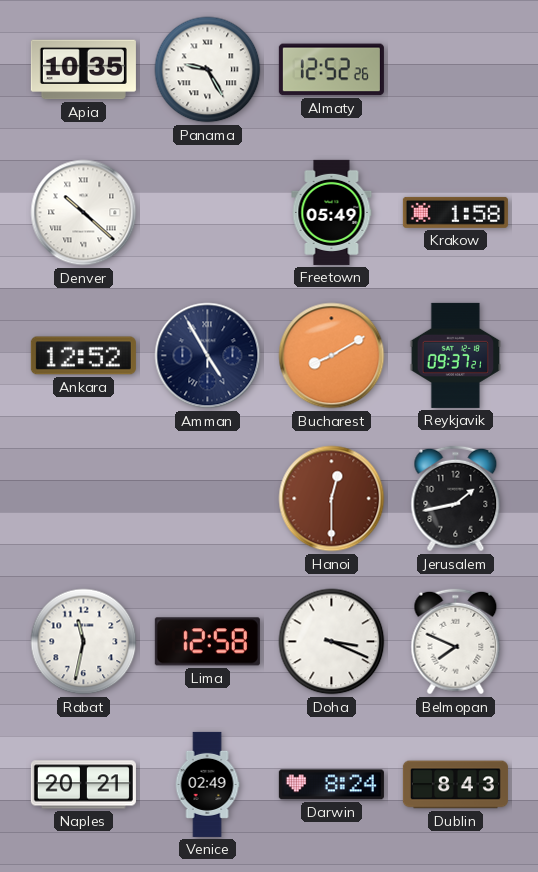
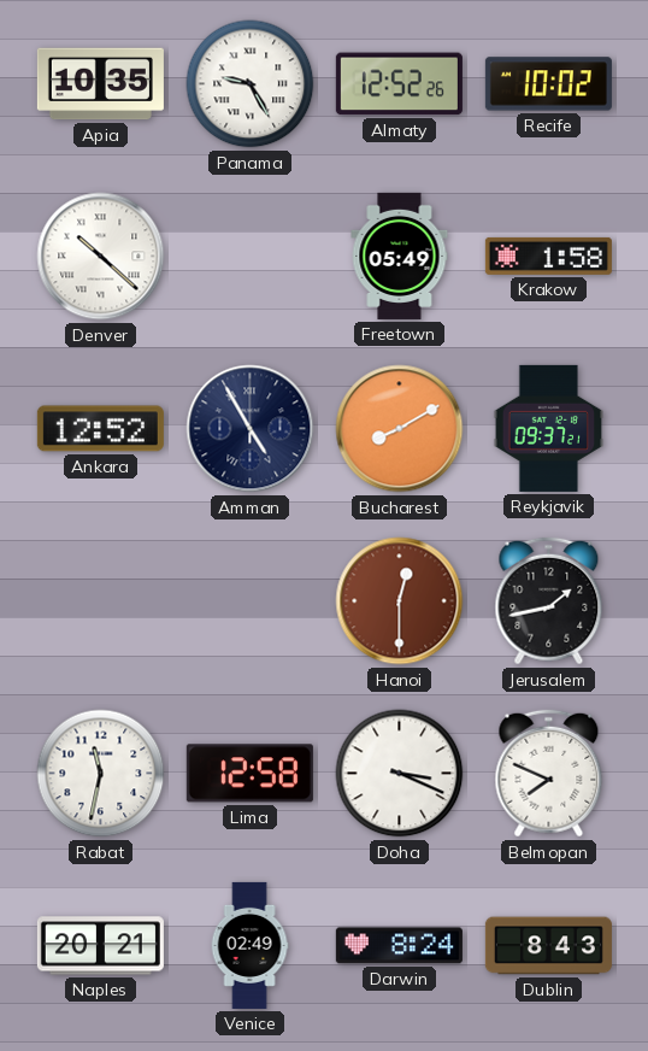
Recife: none -> 10:02 (548, 84)
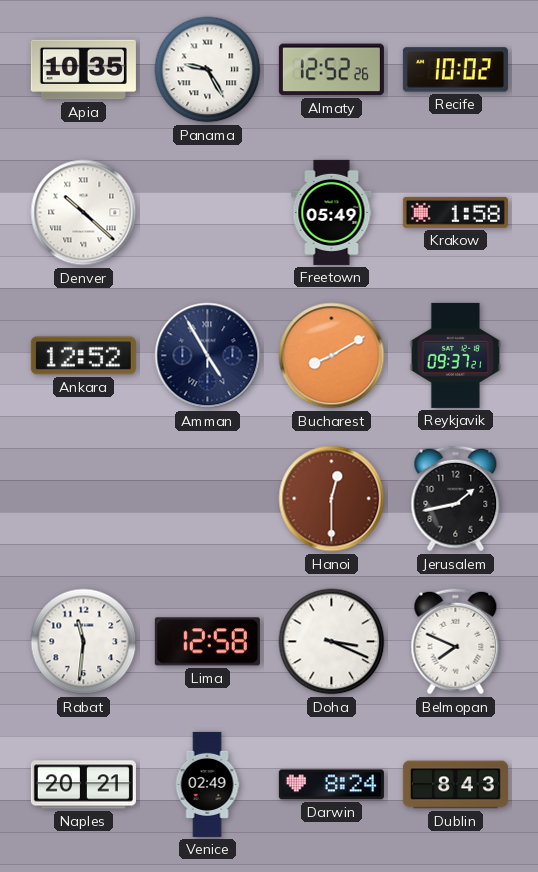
Rabat: 11:32 -> 11:31 (84, 642)
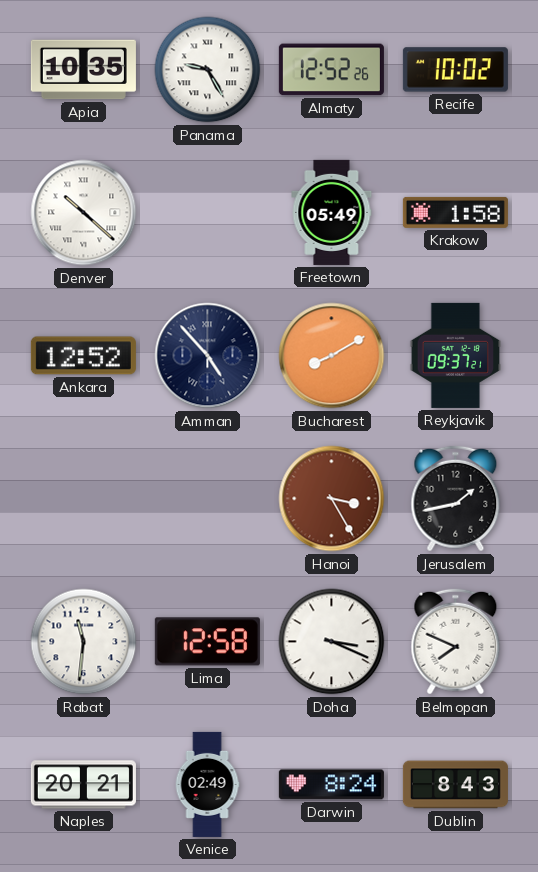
Amman: 4:55 -> 4:53 (208, 356)
Hanoi: 12:30 -> 3:25 (332, 499)
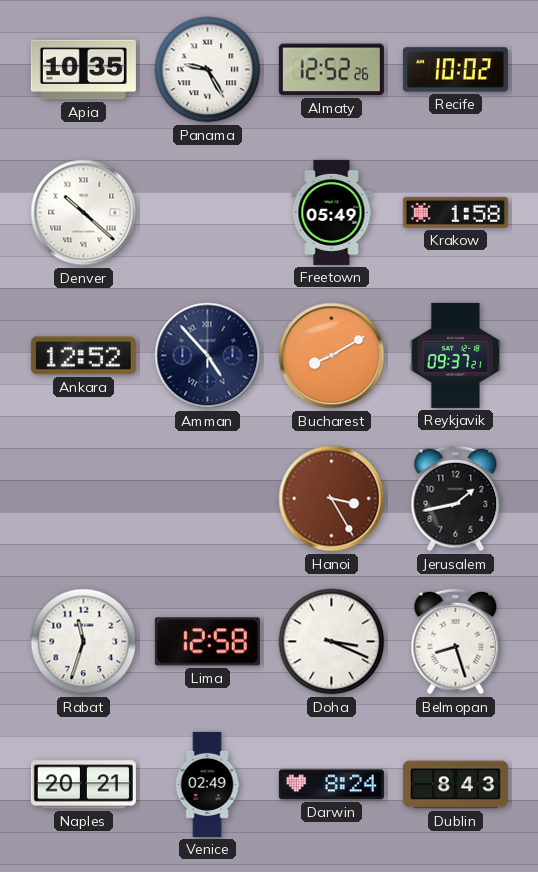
Rabat: 11:31 -> 11:33 (84, 642)
Belmopan: 7:49 -> 8:27 (456, 642)
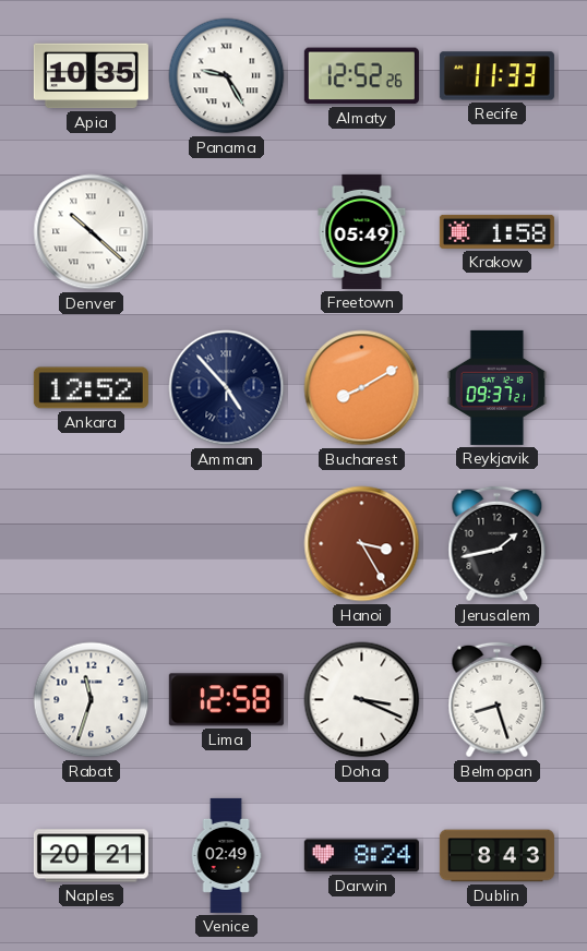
Recife: 10:02 -> 11:33 (496, 76)
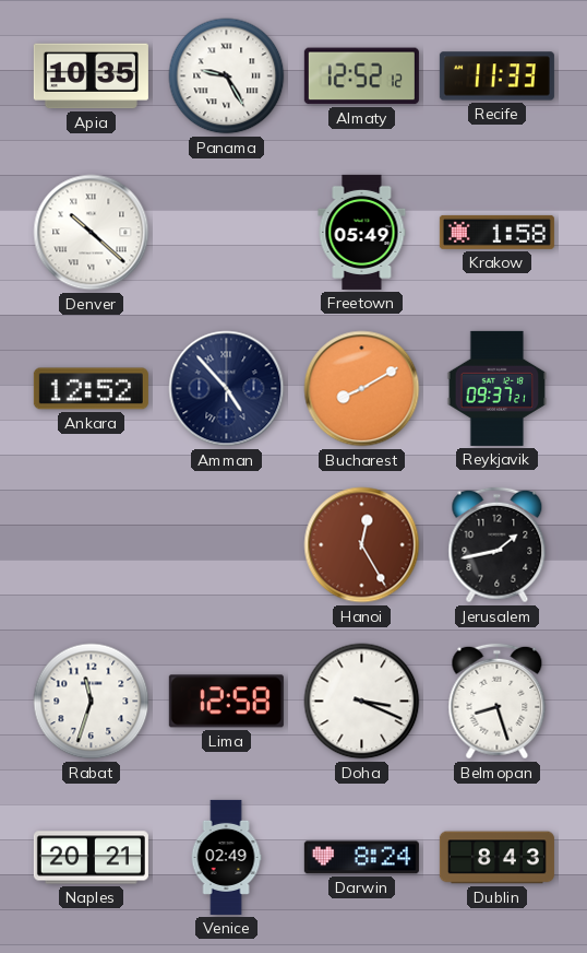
Almaty: 12:52:26 -> 12:52:12 (361, 77)
Hanoi: 3:25 -> 12:25 (362, 545)
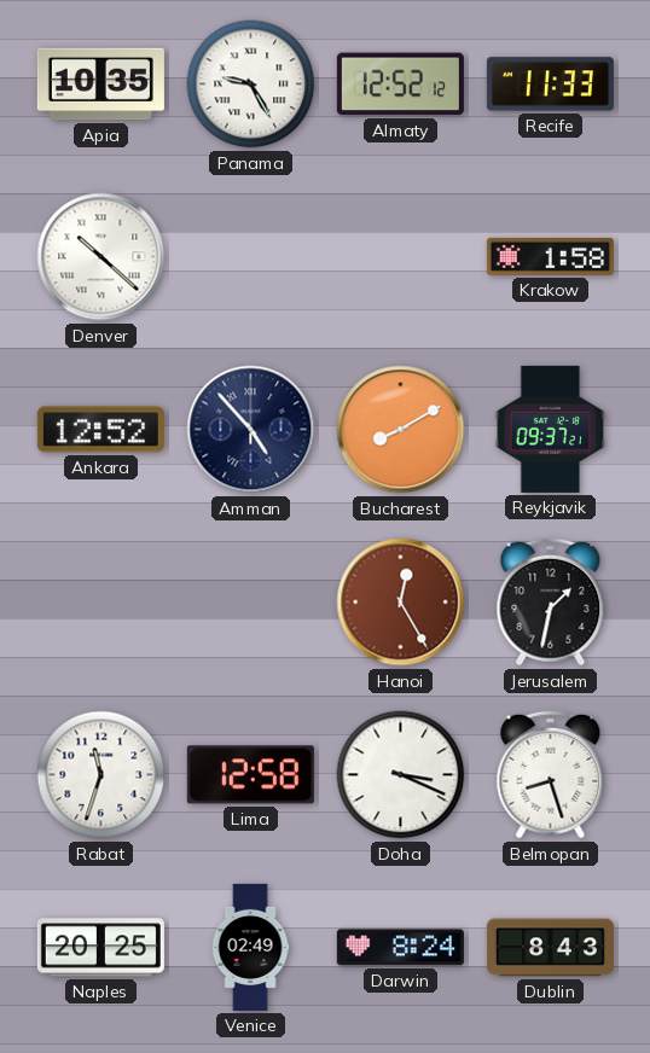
Freetown: 05:49 -> none (362, 232)
Jerusalem: 1:43 -> 1:32 (551, 603)
Naples: 20:21 -> 20:25 (100, 948)
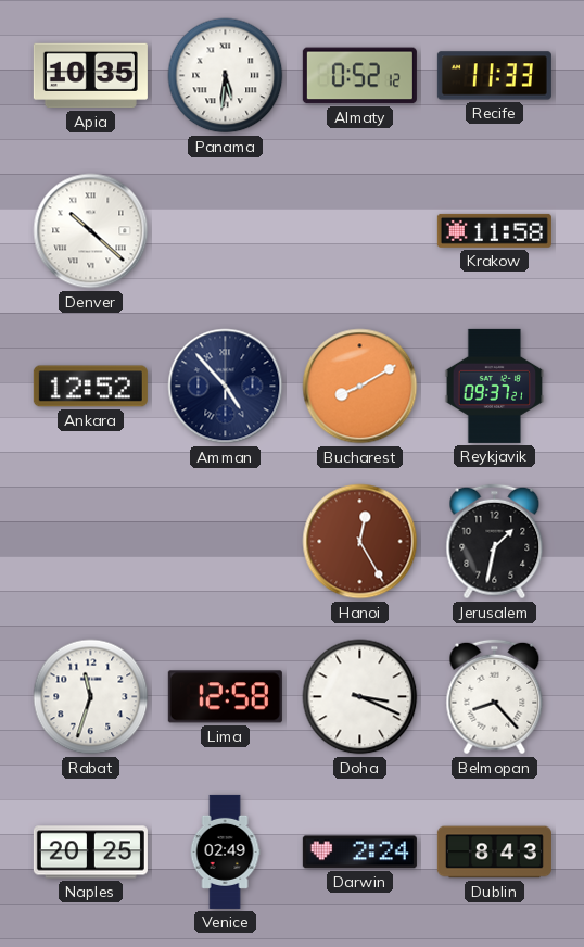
Panama: 9:25 -> 5:31 (226, 76)
Almaty: 12:52 -> 0:52 (359, 76)
Krakow: 1:58 -> 11:58 (494, 230)
Belmopan: 8:27 -> 8:23 (495, 697)
Darwin: 8:24 -> 2:24 (359, 853)
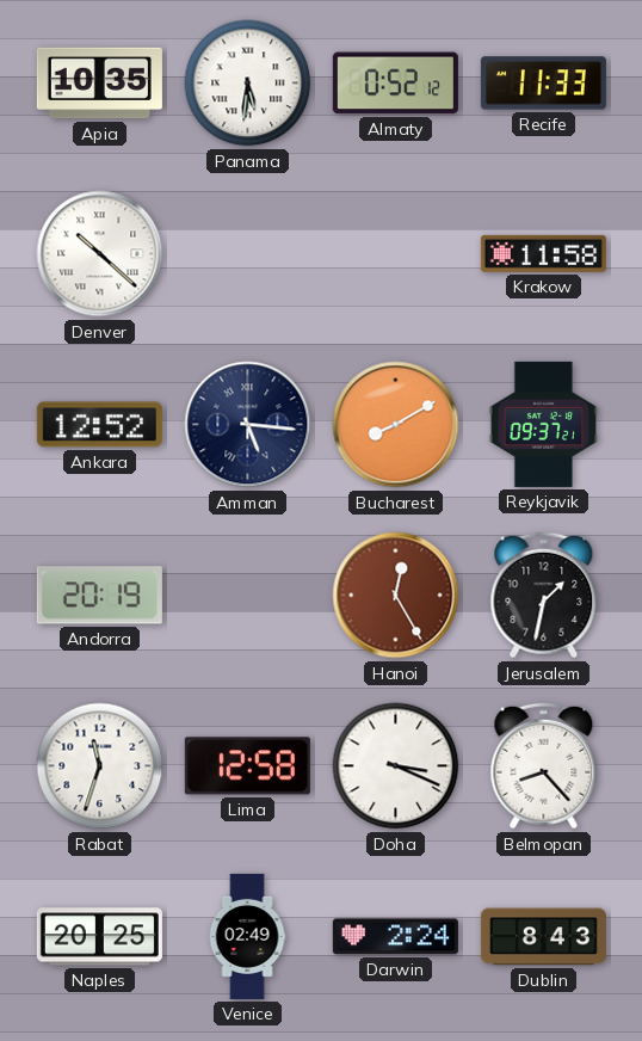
Amman: 4:53 -> 5:16 (248, 425)
Andorra: none -> 20:19 (99, 596)
